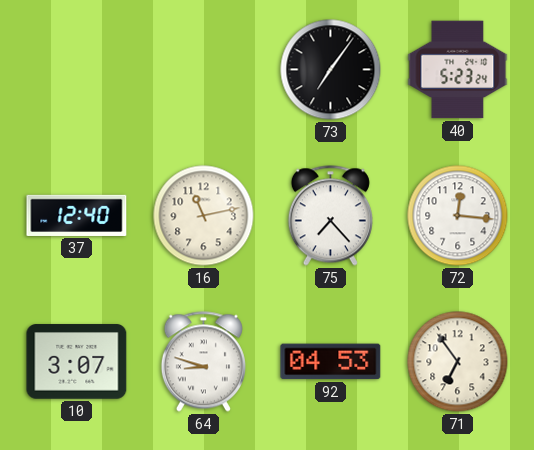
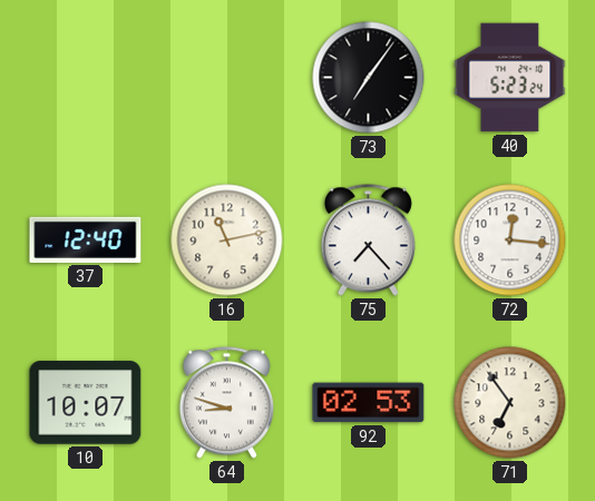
10: 3:07 -> 10:07 (86, 403)
92: 04:53 -> 02:53 (369, 403)
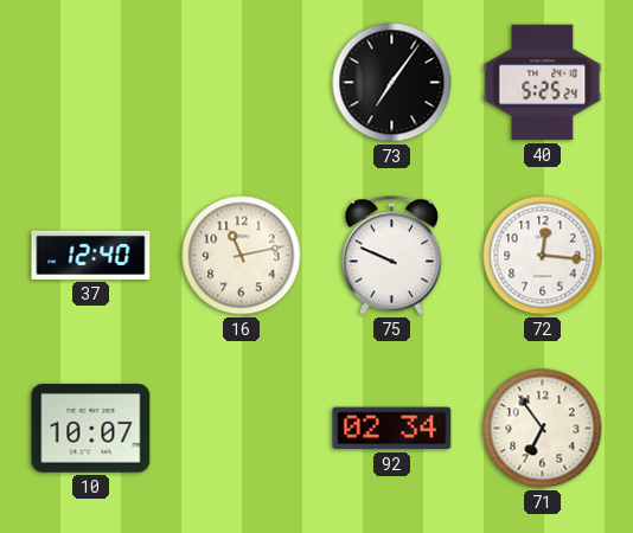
40: 5:23 -> 5:25 (543, 83)
75: 7:23 -> 9:49 (391, 256)
64: 8:48 -> none (226, 403)
92: 02:53 -> 02:34 (392, 429)
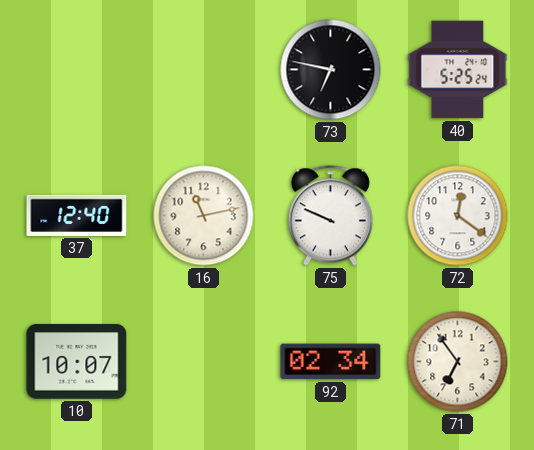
73: 7:06 -> 6:47 (331, 70)
72: 12:16 -> 12:21 (458, 216)
